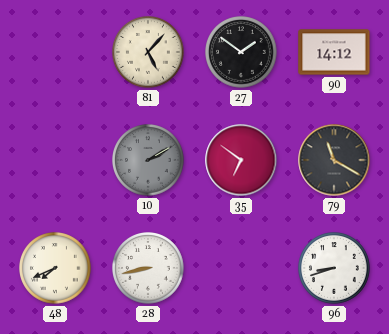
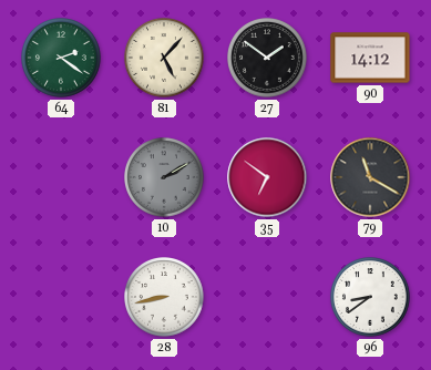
64: none -> 2:21 (62, 59)
48: 7:41 -> none (56, 269)
96: 8:42 -> 8:39 (371, 298)
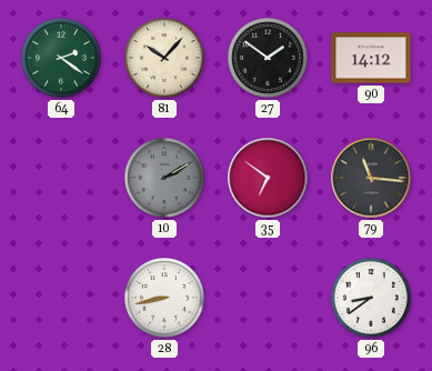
81: 5:07 -> 10:07 (165, 59)
79: 11:20 -> 11:16 (371, 178)
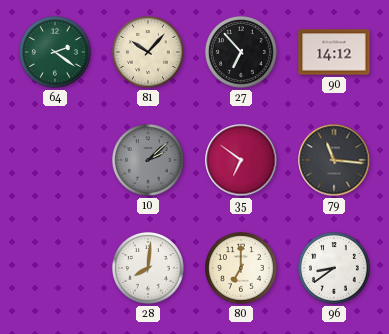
27: 1:51 -> 6:53 (242, 53)
10: 2:10 -> 2:08 (149, 161)
28: 8:43 -> 8:01 (149, 269)
80: none -> 7:00 (242, 269)
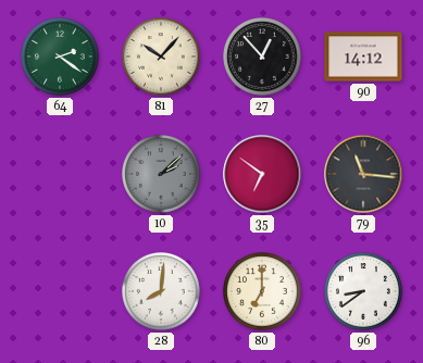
27: 6:53 -> 12:53 (263, 58)
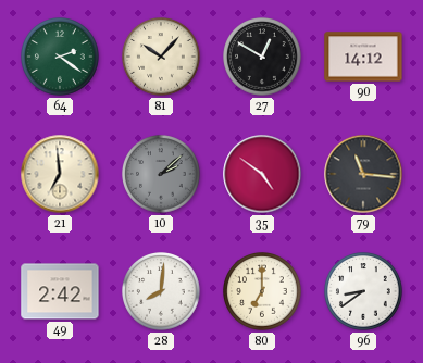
27: 12:53 -> 12:50 (263, 58)
21: none -> 6:59 (60, 174)
35: 6:51 -> 4:51 (262, 174)
49: none -> 2:42 (60, 291)
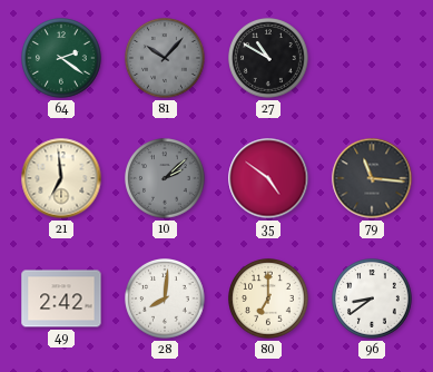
81 dial: cream -> grey (166, 59)
27: 12:50 -> 10:50 (269, 59)
90: 14:12 -> none (363, 57)
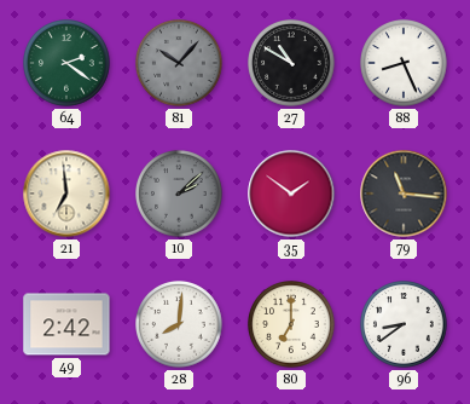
88: none -> 8:26 (405, 64)
35: 4:51 -> 1:51 (291, 194)
